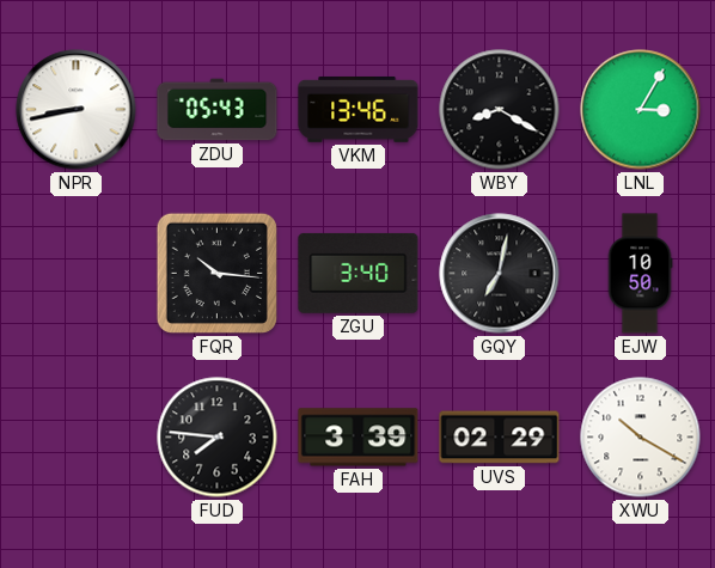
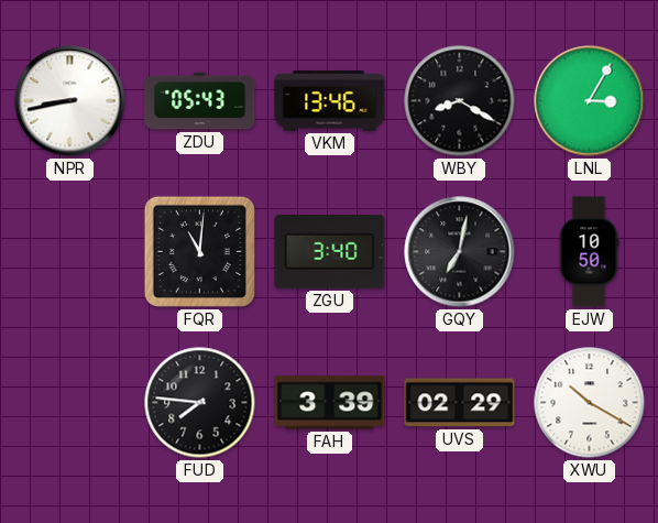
FQR: 10:16 -> 11:01 (199, 251)
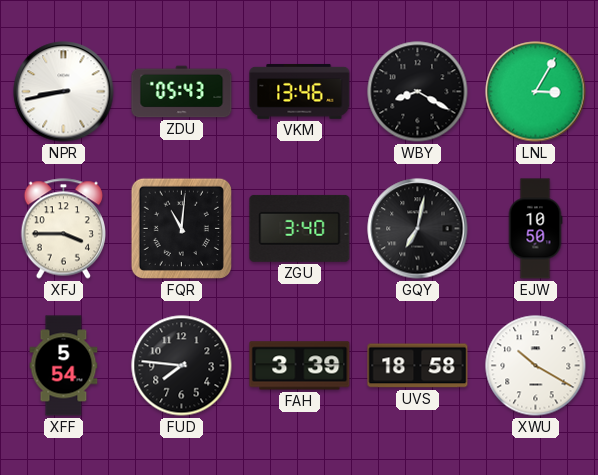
XFJ: none -> 3:45 (63, 229)
XFF: none -> 5:54 (64, 366)
UVS: 02:29 -> 18:58 (418, 366)
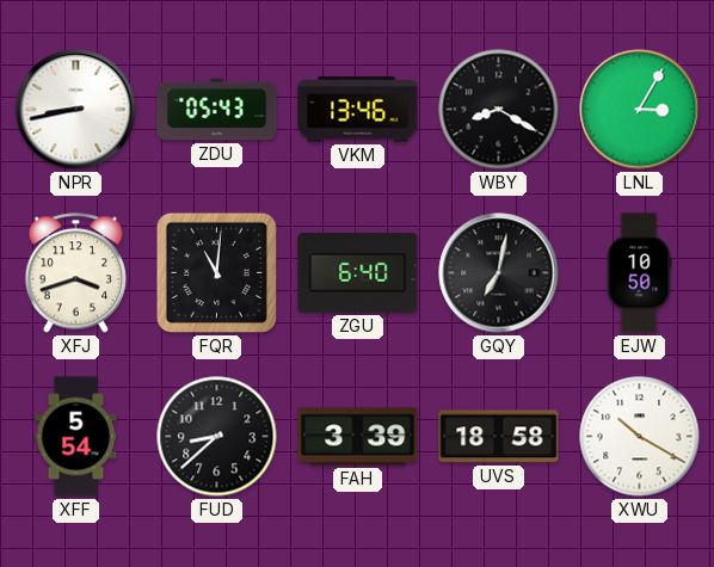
XFJ: 3:45 -> 3:42 (75, 273)
ZGU: 3:40 -> 6:40 (358, 272)
FUD: 7:46 -> 8:38 (217, 437)
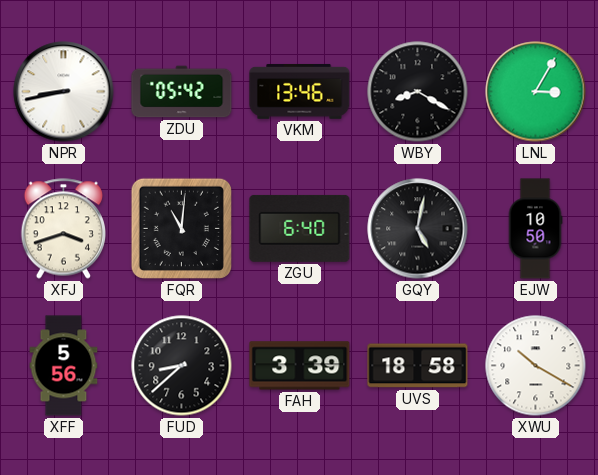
ZDU: 05:43 -> 05:42 (182, 92)
GQY: 7:02 -> 5:02 (418, 229)
XFF: 5:54 -> 5:56 (64, 366)
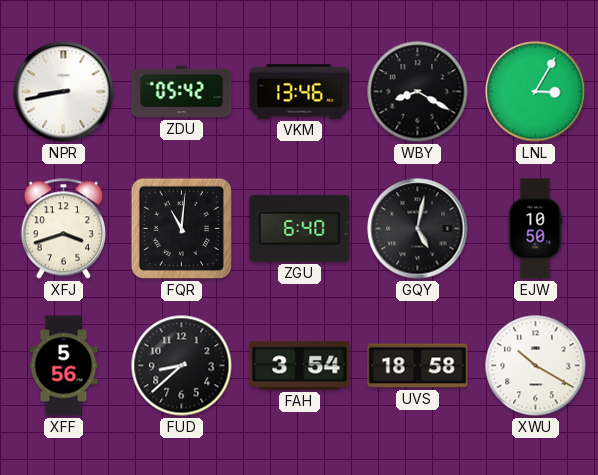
FAH: 3:39 -> 3:54 (300, 366)
